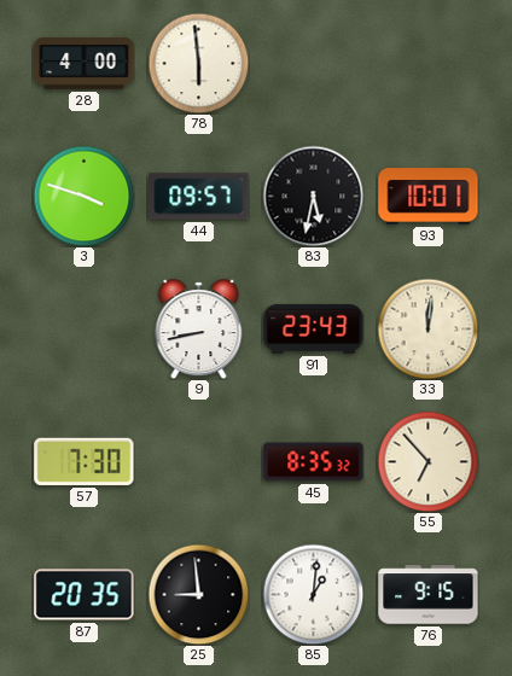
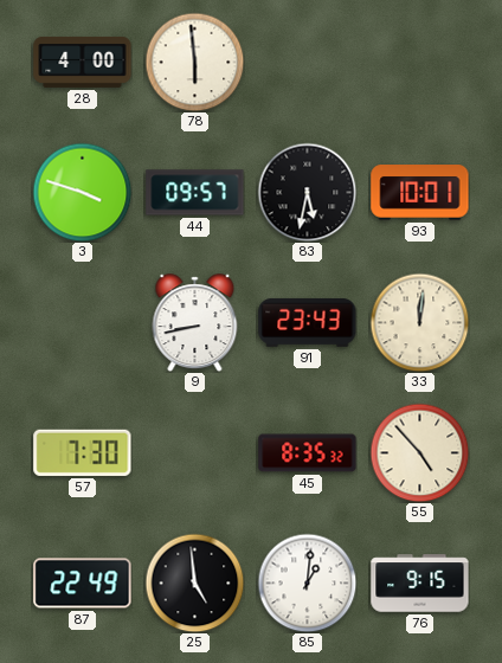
55: 6:53 -> 4:53 (419, 452)
87: 20:35 -> 22:49 (83, 584)
25: 8:59 -> 4:59 (194, 582)
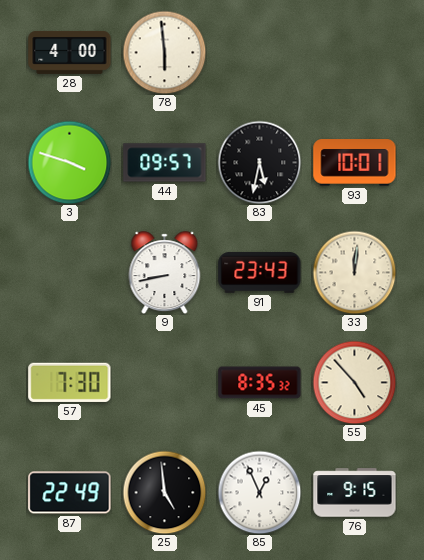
85: 1:01 -> 12:56 (259, 492)
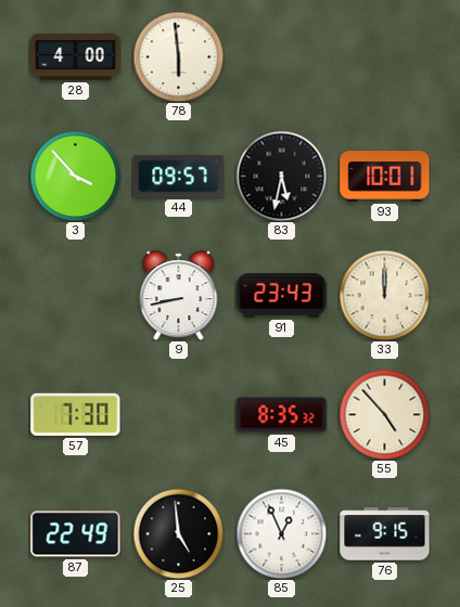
3: 3:48 -> 3:53 (75, 176)
33: 12:01 -> 12:00 (384, 295)
